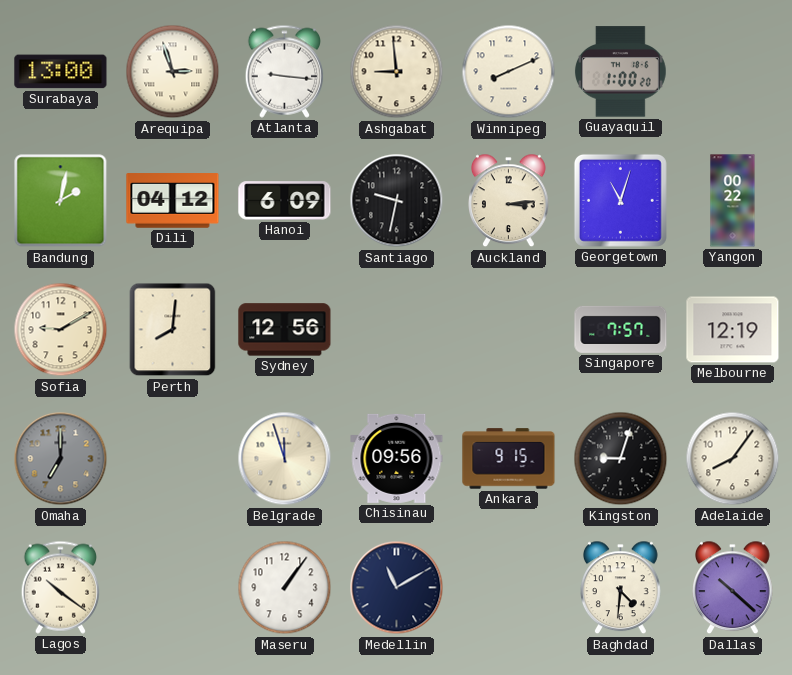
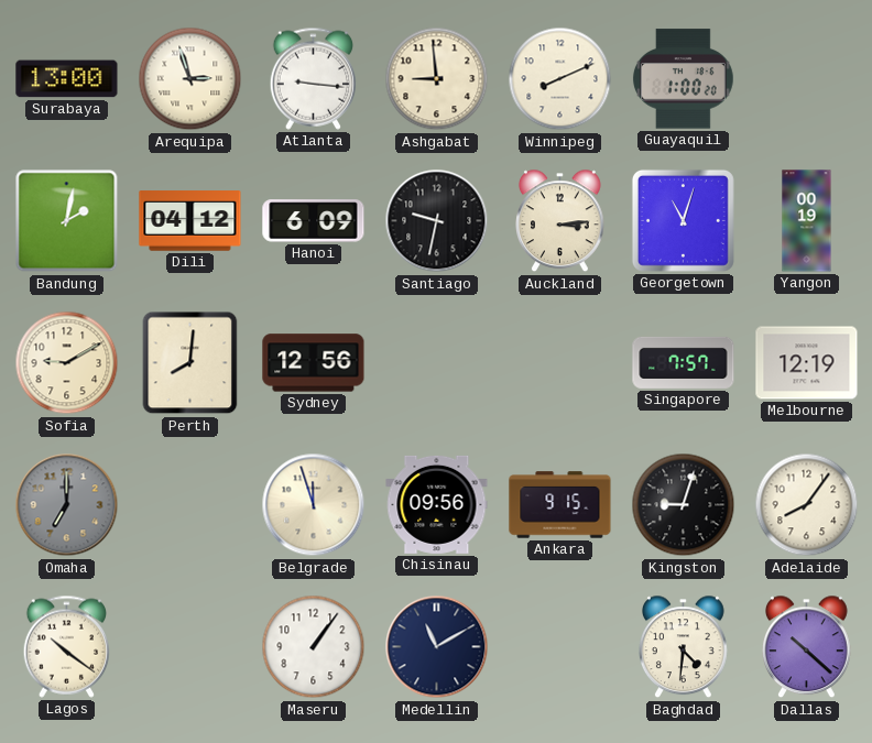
Yangon: 00:22 -> 00:19 (807, 221)
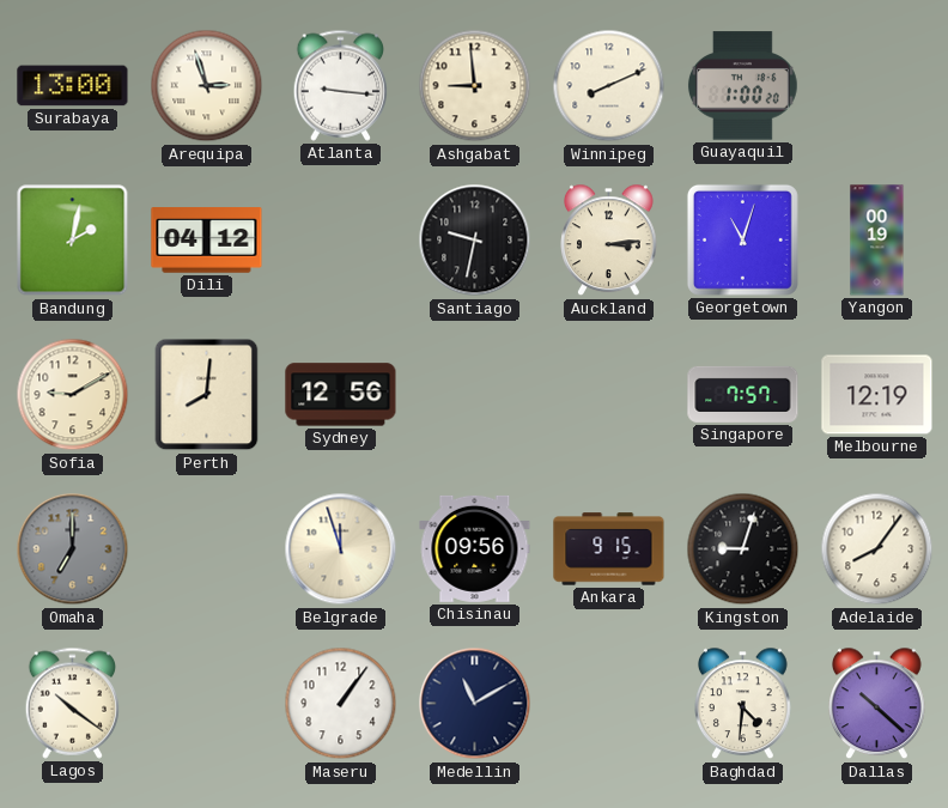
Hanoi: 6:09 -> none (314, 221)
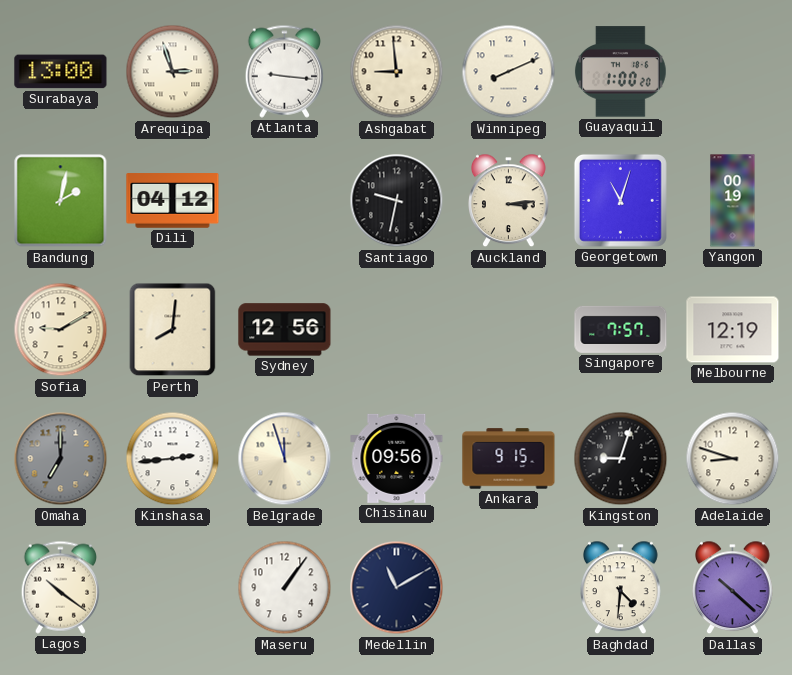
Kinshasa: none -> 2:44 (173, 459)
Adelaide: 8:06 -> 8:48 (733, 459)
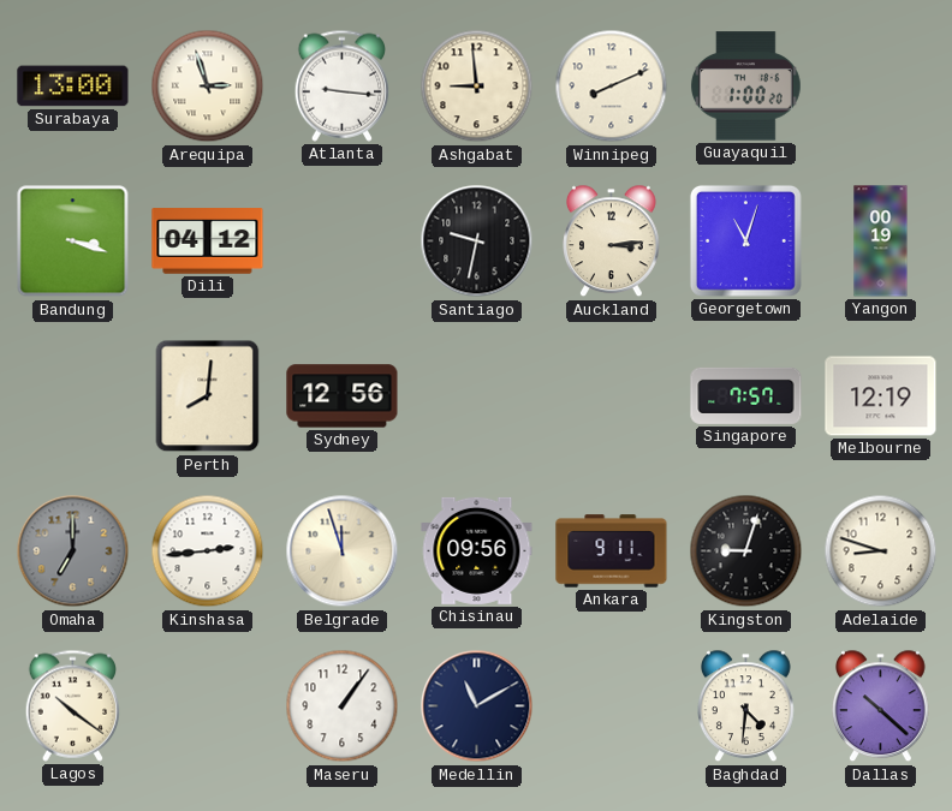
Bandung: 2:02 -> 3:18 (73, 241)
Sofia: 9:10 -> none (61, 330)
Ankara: 9:15 -> 9:11 (612, 551)
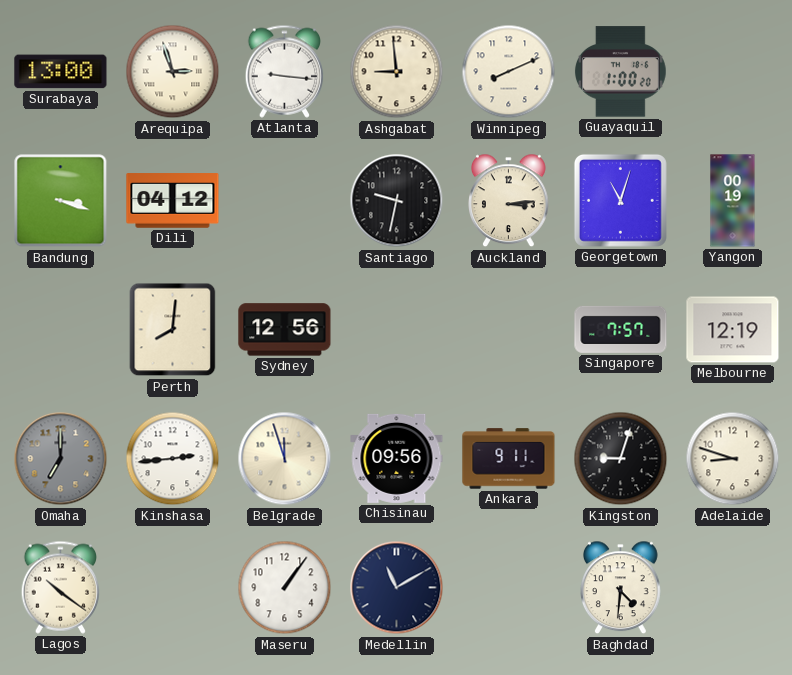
Dallas: 10:22 -> none (881, 706)
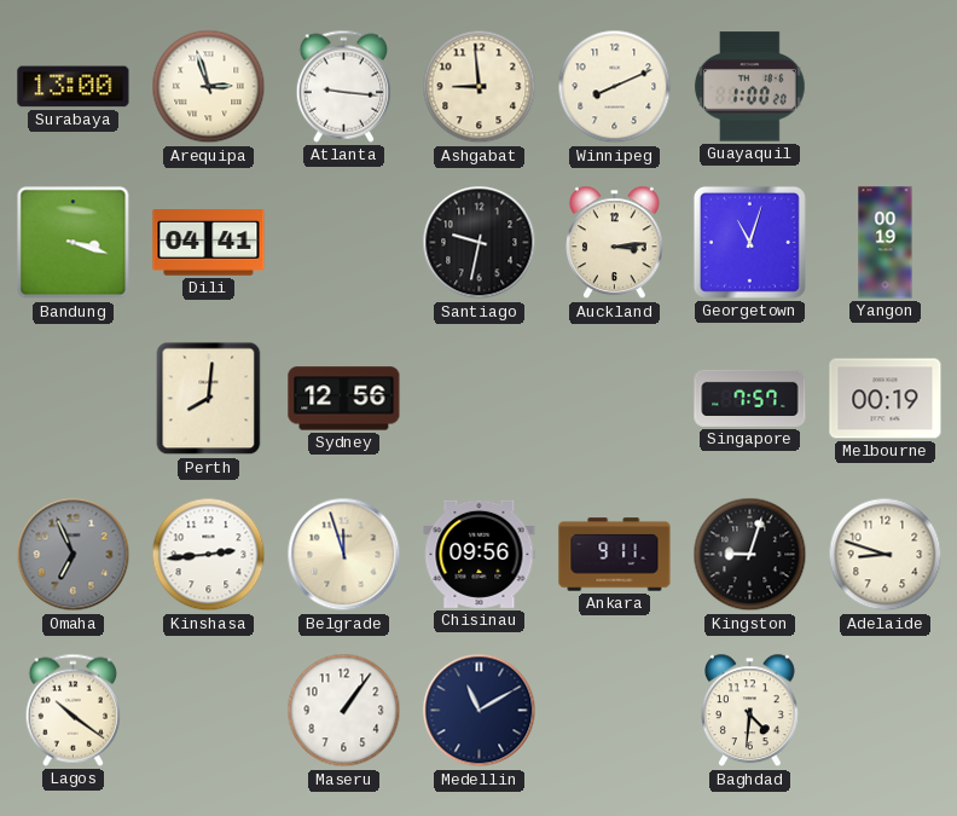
Dili: 04:12 -> 04:41 (209, 243)
Melbourne: 12:19 -> 00:19 (886, 399)
Omaha: 7:00 -> 6:56 (74, 555)
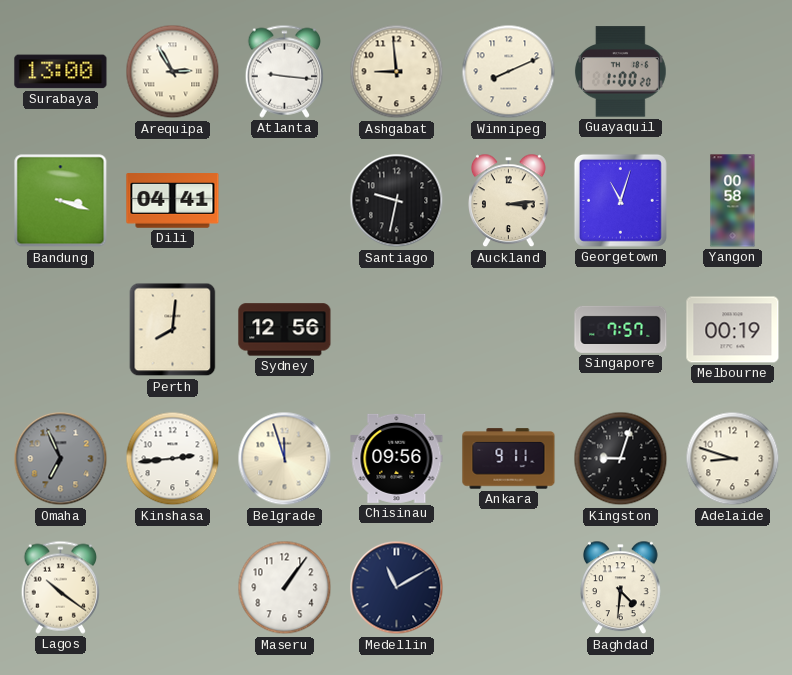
Arequipa: 2:57 -> 2:55 (173, 72)
Yangon: 00:19 -> 00:58 (733, 201)
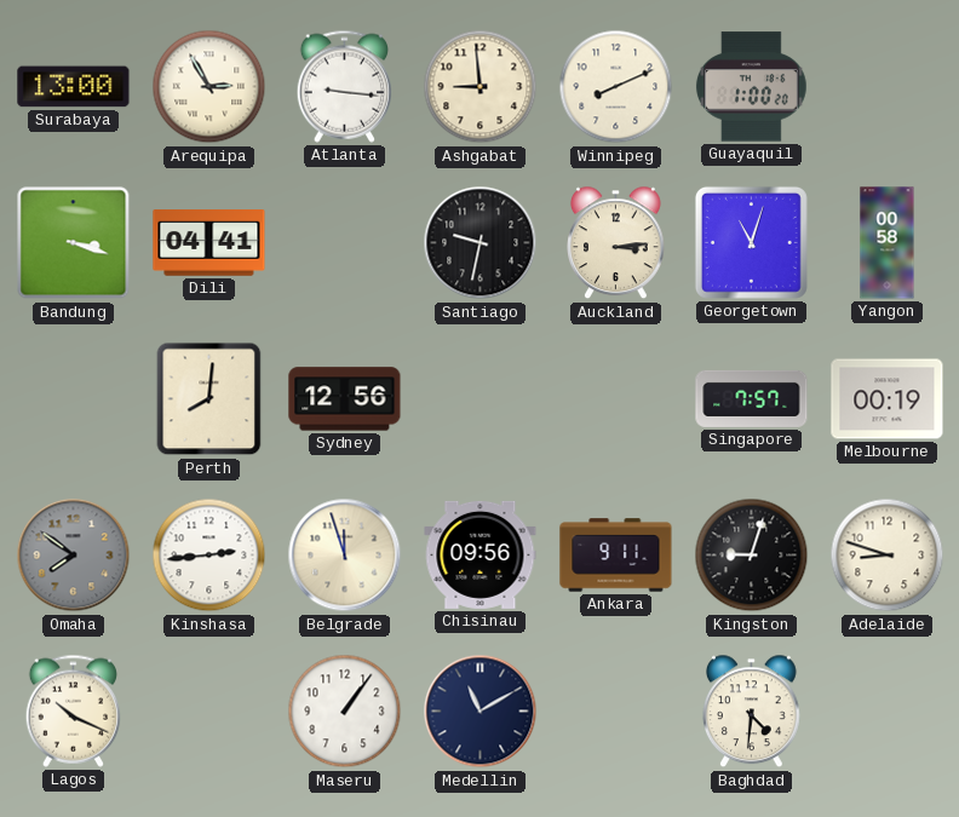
Omaha: 6:56 -> 7:51 (74, 556)
Lagos: 10:21 -> 10:19 (73, 710)
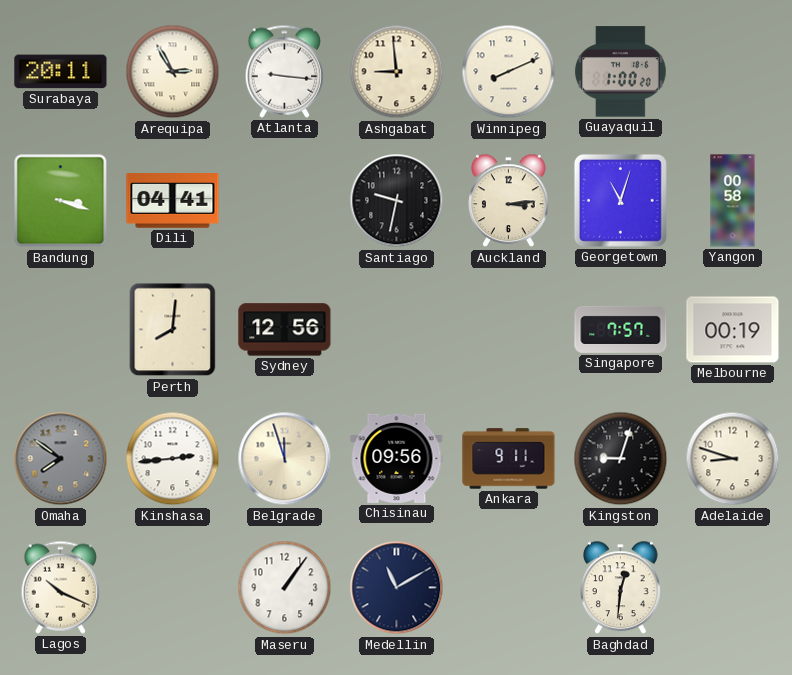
Surabaya: 13:00 -> 20:11 (61, 72)
Baghdad: 4:31 -> 12:31 (621, 588)
